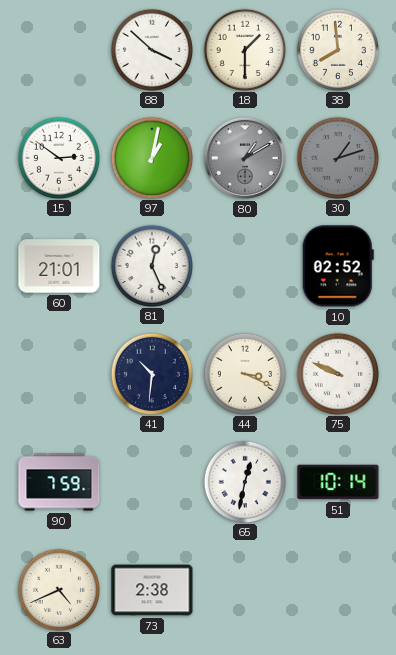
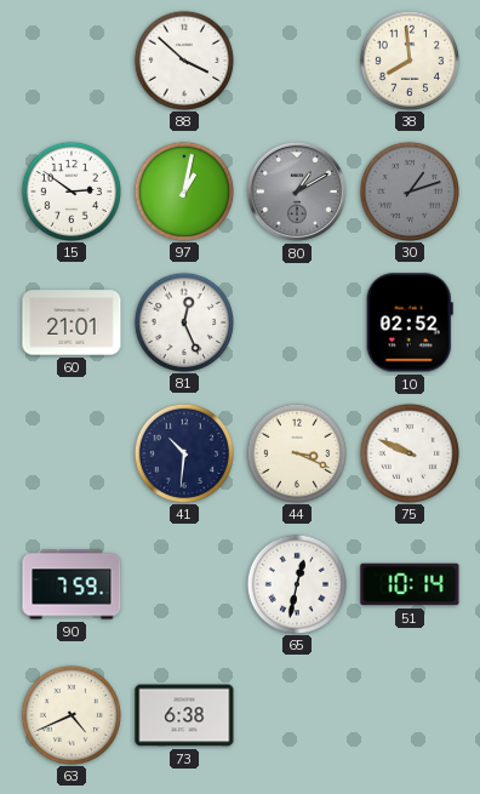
18: 1:30 -> none (244, 49)
73: 2:38 -> 6:38 (184, 715)
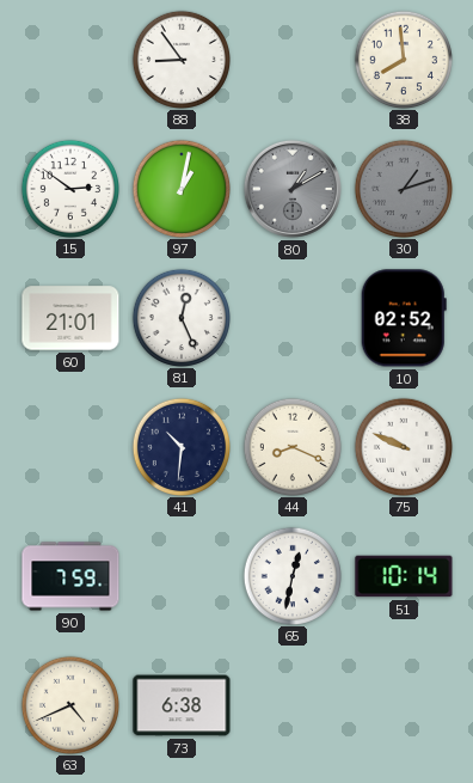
88: 3:52 -> 8:54 (180, 59)
44: 3:19 -> 8:19 (291, 446)
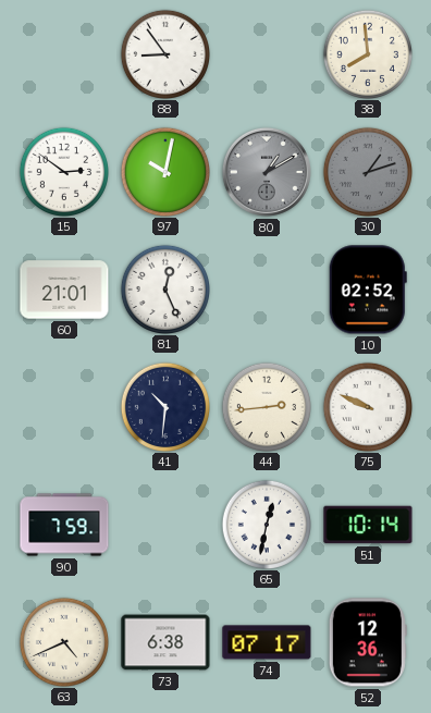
97: 1:02 -> 10:02 (164, 171)
44: 8:19 -> 2:44 (266, 406)
74: none -> 07:17 (267, 642)
52: none -> 12:36 (368, 642)
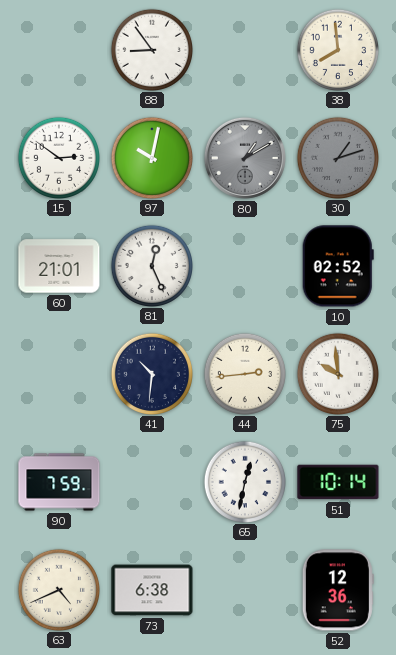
75: 9:49 -> 9:59 (337, 373)
74: 07:17 -> none (267, 642)
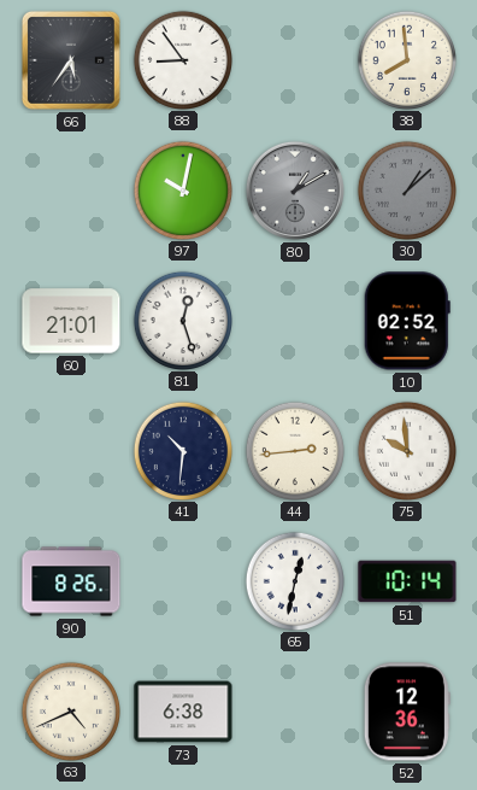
66: none -> 5:36 (71, 60)
15: 2:51 -> none (58, 157)
30: 1:12 -> 1:08 (406, 189)
81: 12:26 -> 12:27 (182, 320)
90: 7:59 -> 8:26 (71, 581)
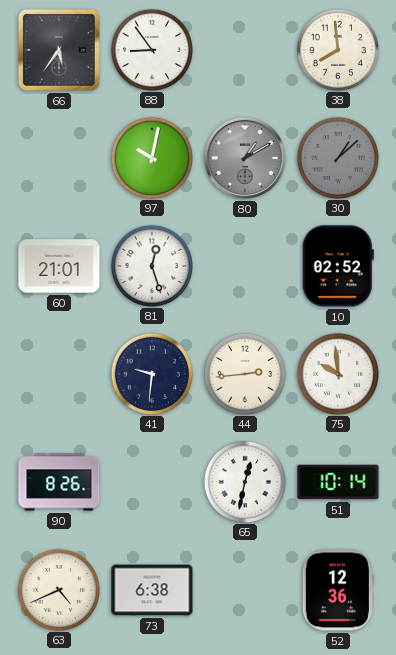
41: 10:31 -> 9:31 (151, 373)
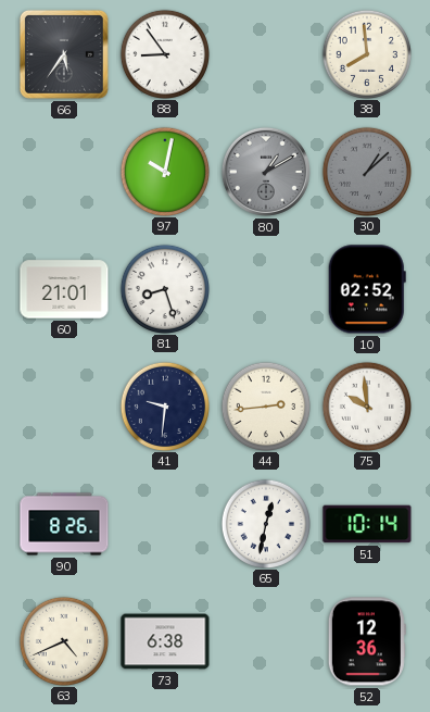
81: 12:27 -> 8:27 (164, 288)
